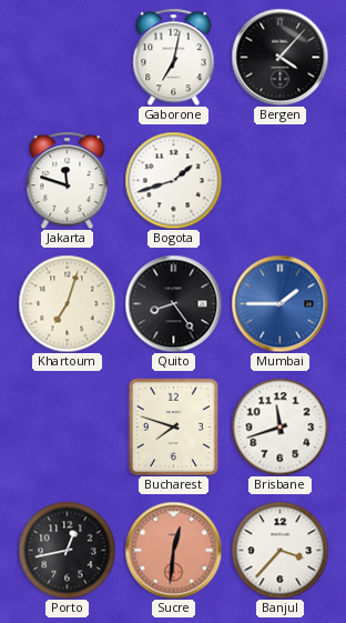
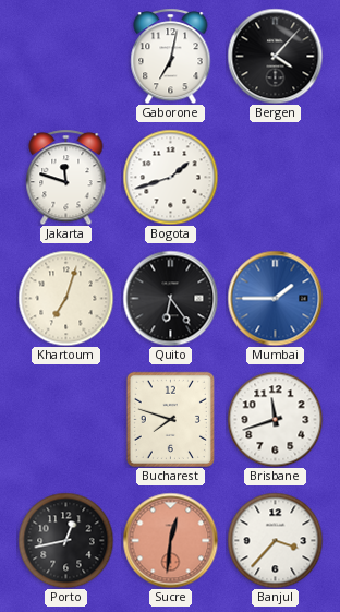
Quito: 8:24 -> 6:24 (170, 298)
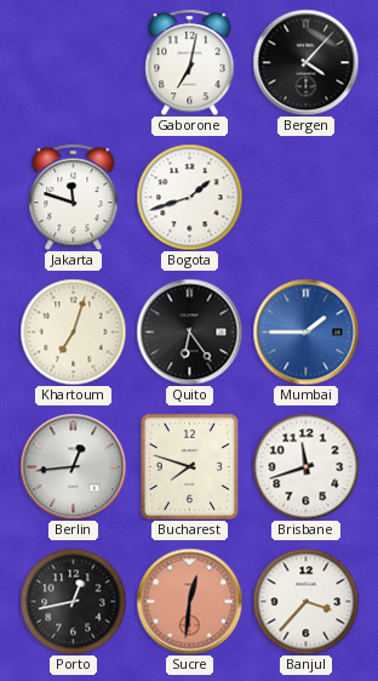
Berlin: none -> 12:44 (73, 466)
